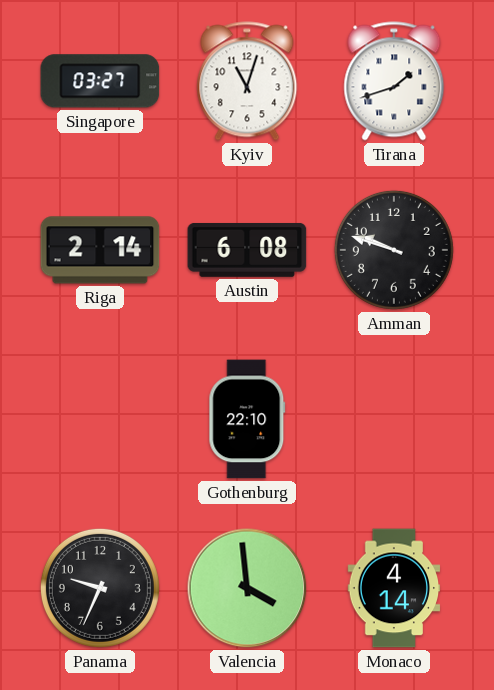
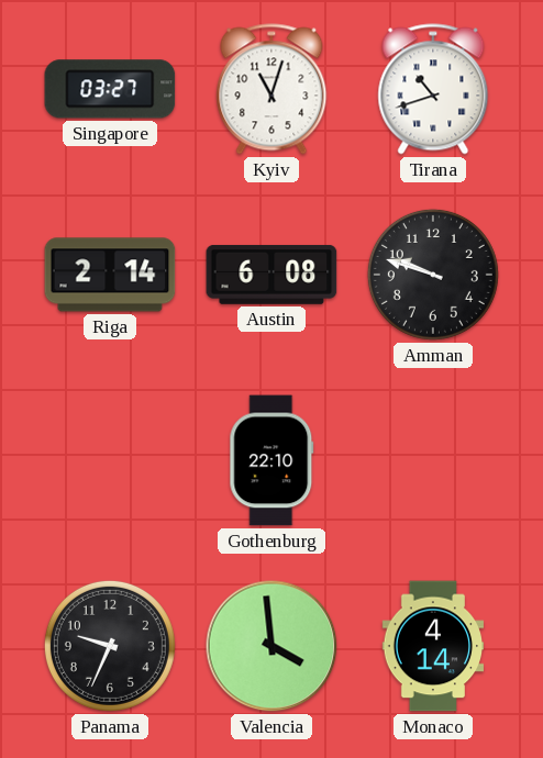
Tirana: 1:42 -> 10:42 (433, 89)
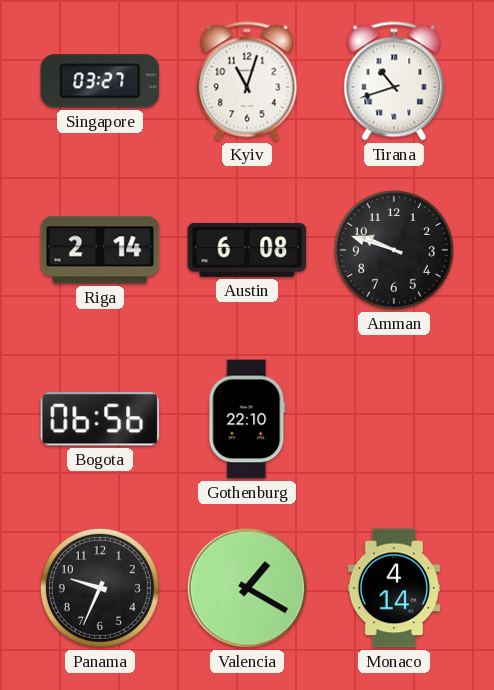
Bogota: none -> 06:56 (100, 419)
Valencia: 3:59 -> 1:20 (247, 588)
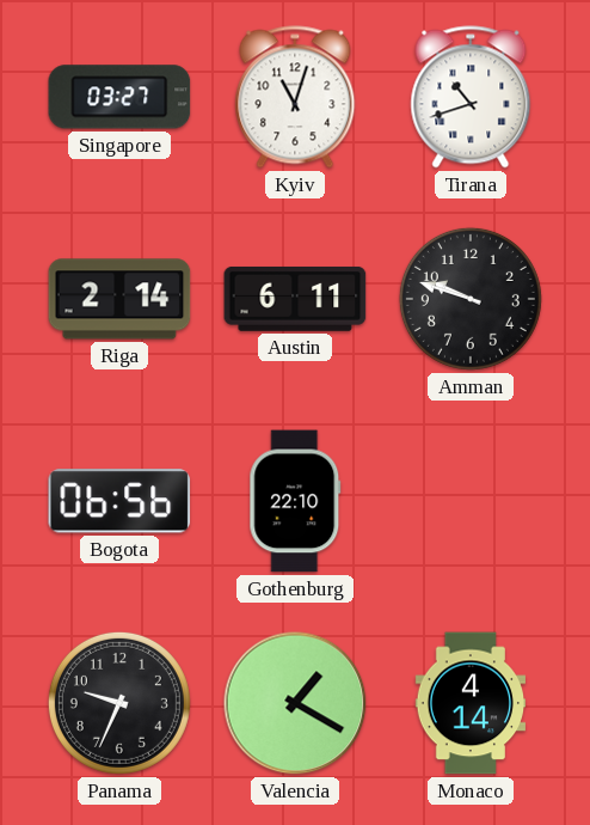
Austin: 6:08 -> 6:11 (295, 299)
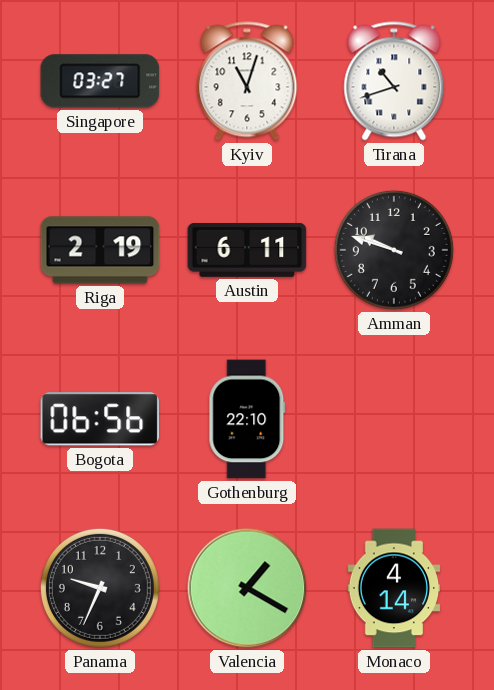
Riga: 2:14 -> 2:19 (100, 250)
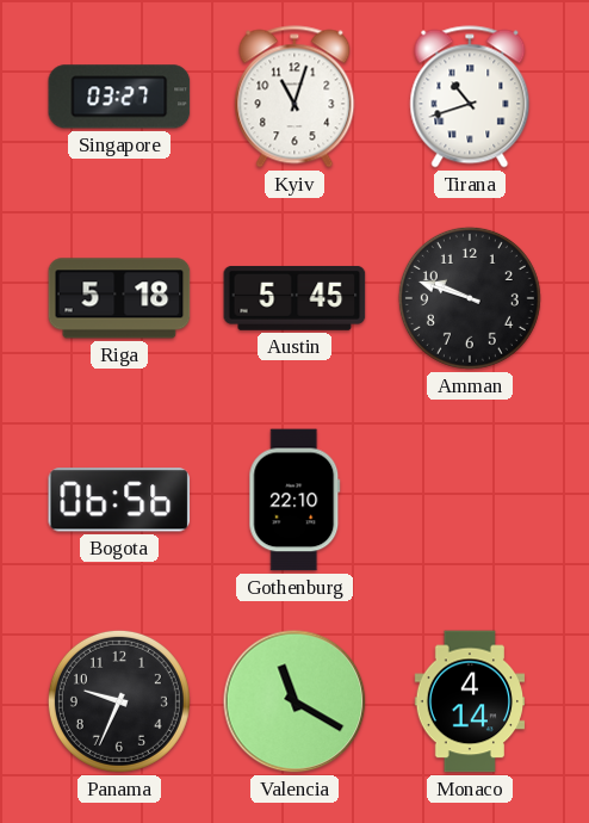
Riga: 2:19 -> 5:18 (119, 298)
Austin: 6:11 -> 5:45 (294, 298)
Valencia: 1:20 -> 11:20 (294, 701)
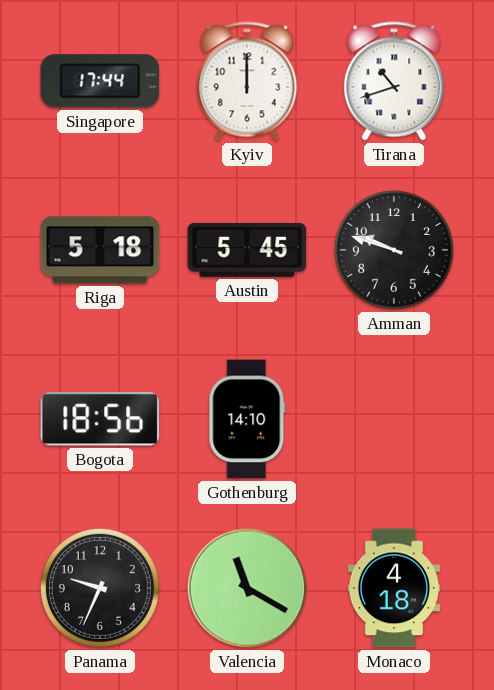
Singapore: 03:27 -> 17:44 (100, 81)
Kyiv: 11:03 -> 12:00 (247, 81)
Bogota: 06:56 -> 18:56 (100, 419)
Gothenburg: 22:10 -> 14:10 (247, 419)
Monaco: 4:14 -> 4:18 (394, 588)
